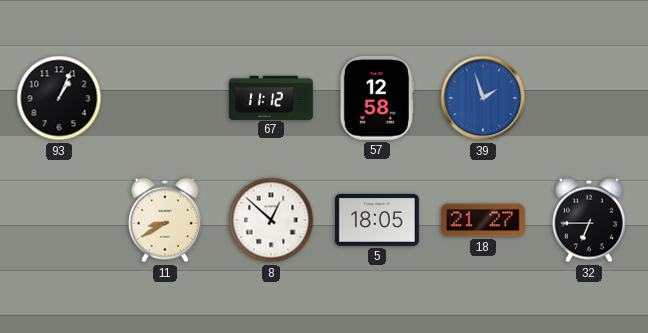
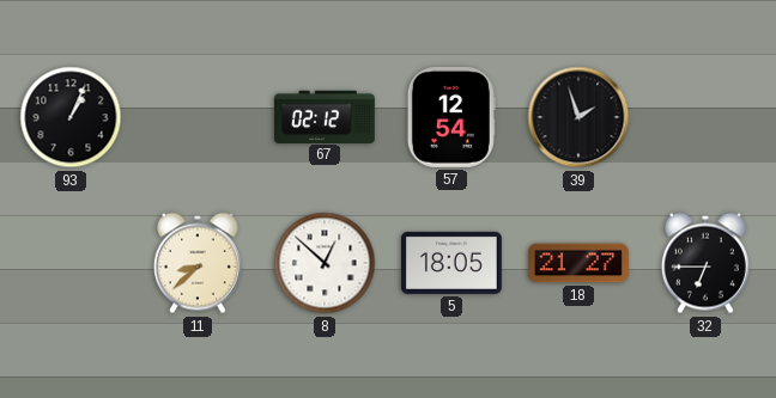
67: 11:12 -> 02:12 (325, 116)
57: 12:58 -> 12:54 (451, 117)
39 dial: blue -> black (578, 117)
11: 8:40 -> 8:38 (198, 263)
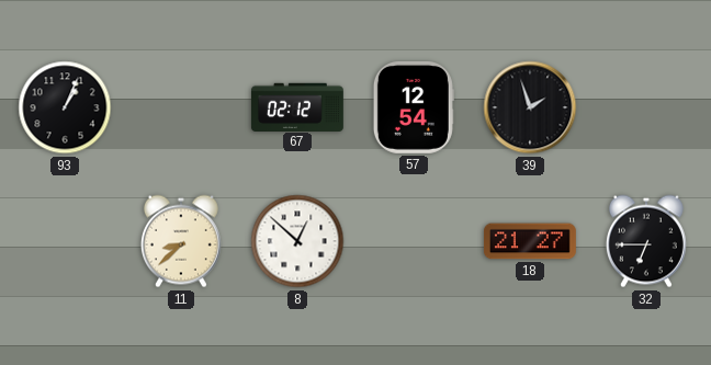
5: 18:05 -> none (451, 263)
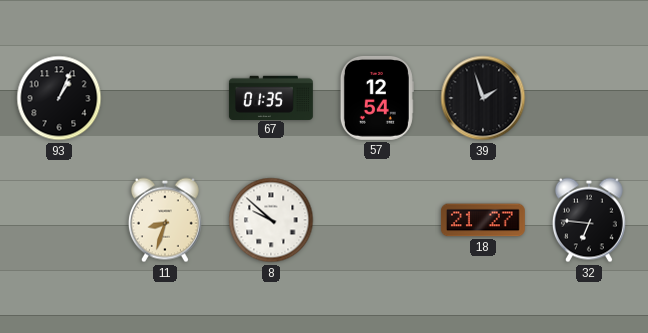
67: 02:12 -> 01:35 (271, 97)
11: 8:38 -> 8:33 (165, 220)
8: 12:52 -> 9:52 (271, 220)
32: 6:45 -> 6:46 (589, 220)
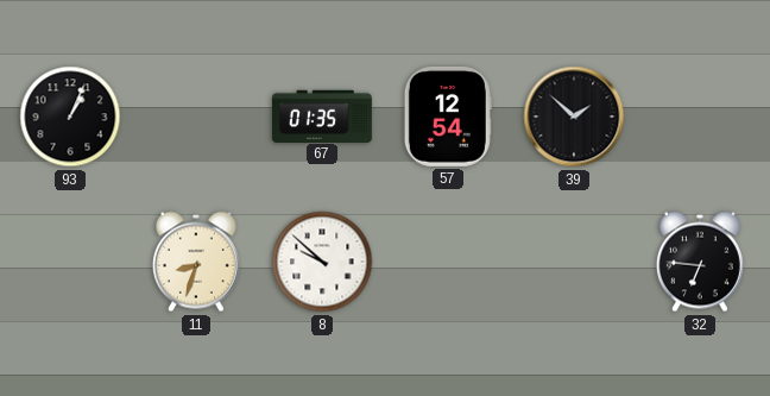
39: 1:57 -> 1:52 (574, 117)
18: 21:27 -> none (483, 220)
